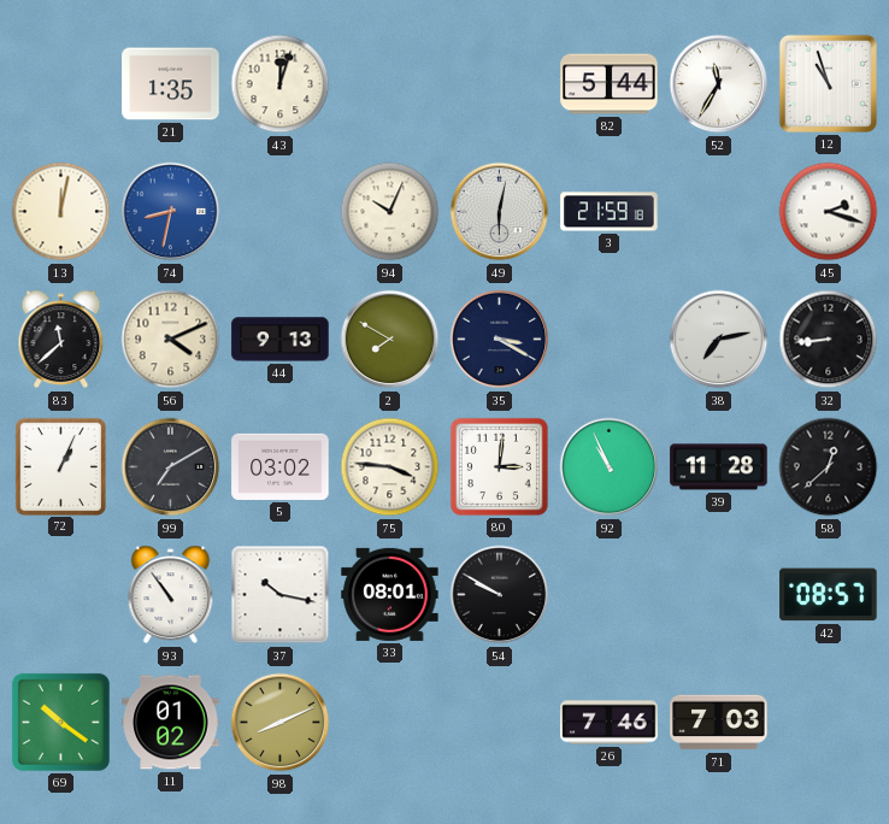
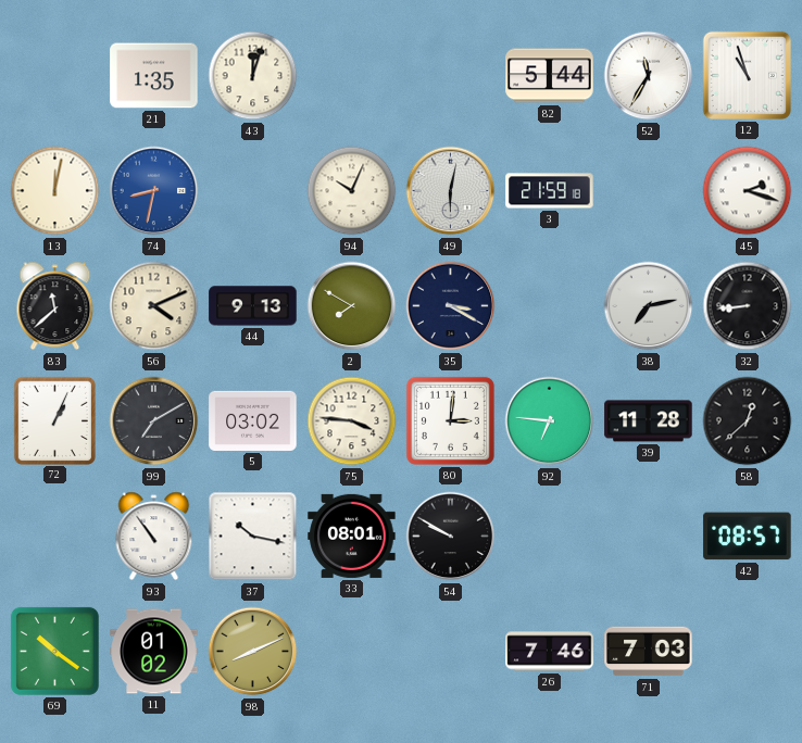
92: 10:56 -> 6:46 (550, 421)
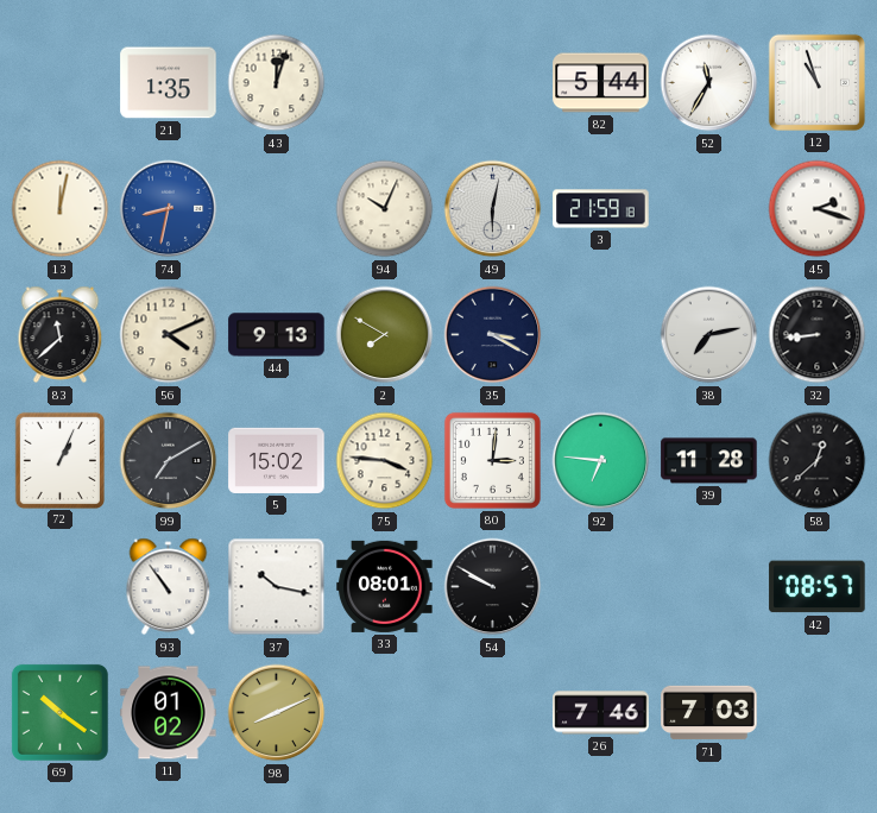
5: 03:02 -> 15:02 (277, 460)
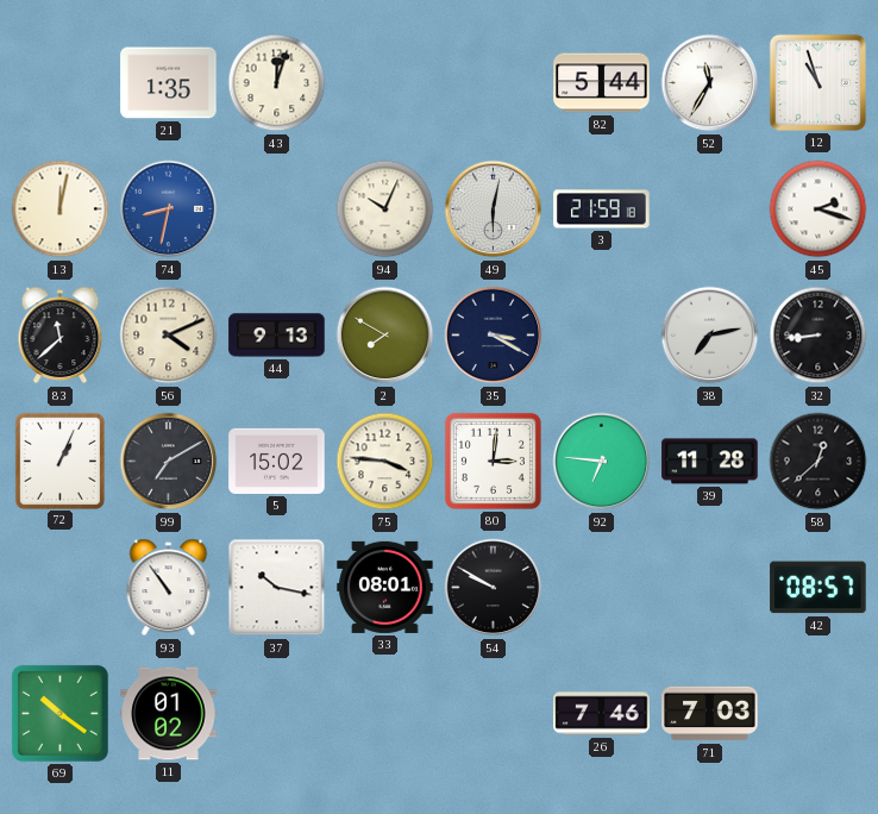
98: 8:11 -> none (277, 713)
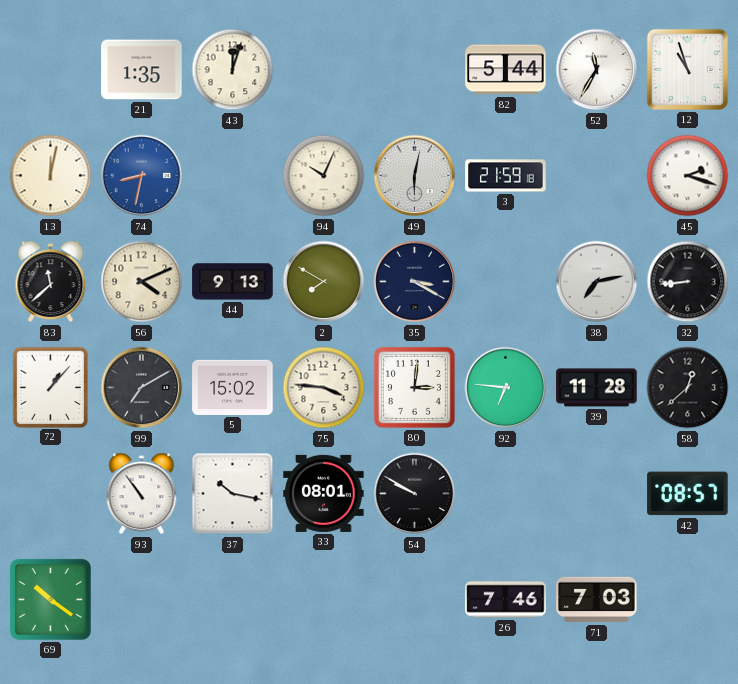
72: 1:04 -> 1:07 (50, 387)
11: 01:02 -> none (169, 714)
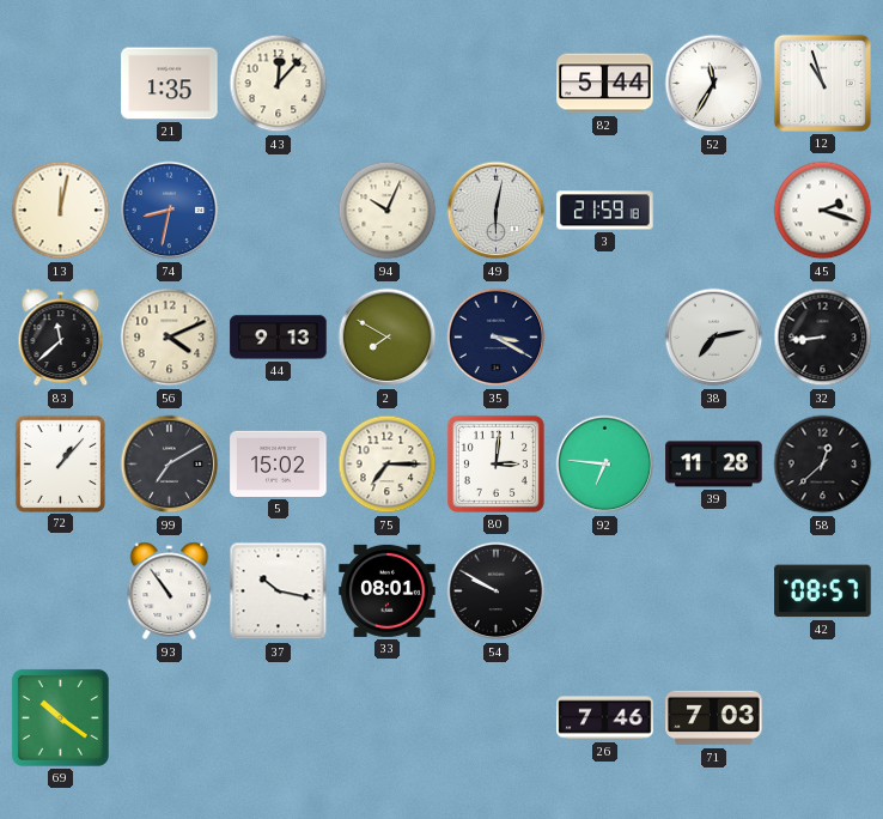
43: 12:03 -> 12:07 (279, 84)
75: 3:46 -> 7:15 (388, 465)
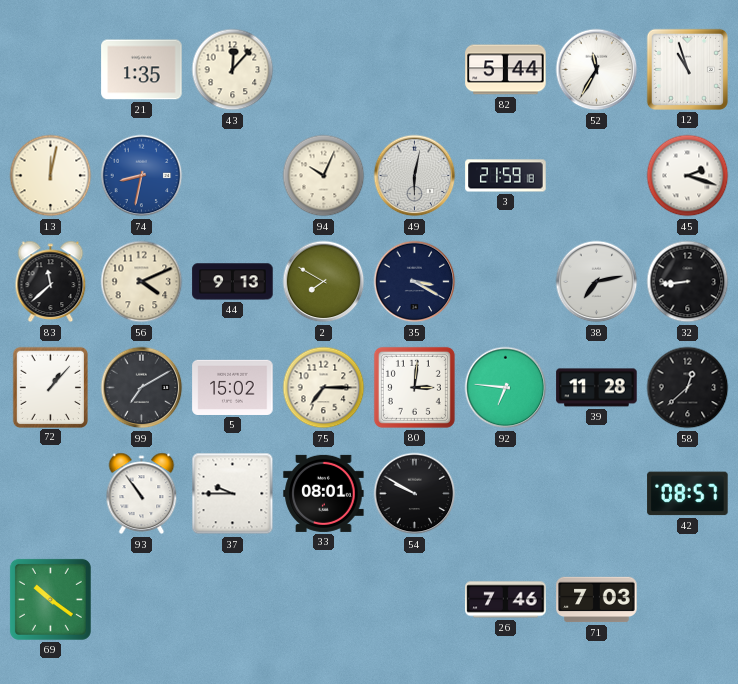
37: 10:17 -> 9:45 (233, 494)
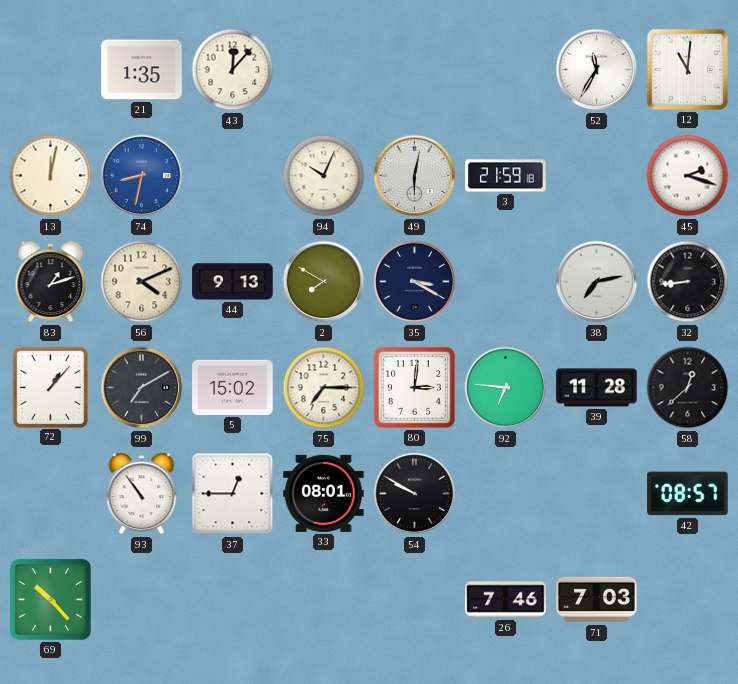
82: 5:44 -> none (506, 70)
12: 10:57 -> 11:01 (687, 69)
83: 11:38 -> 1:12 (51, 282)
37: 9:45 -> 12:45 (233, 494)
69: 10:21 -> 10:23 (50, 599)
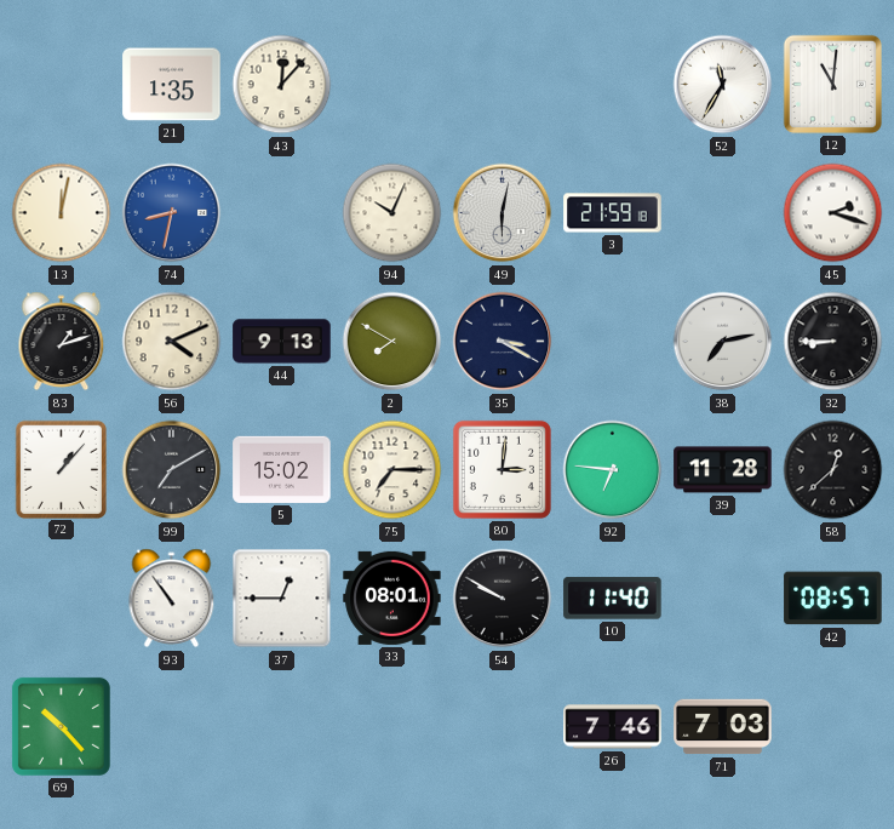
32: 8:44 -> 8:45 (833, 342)
10: none -> 11:40 (613, 599)
